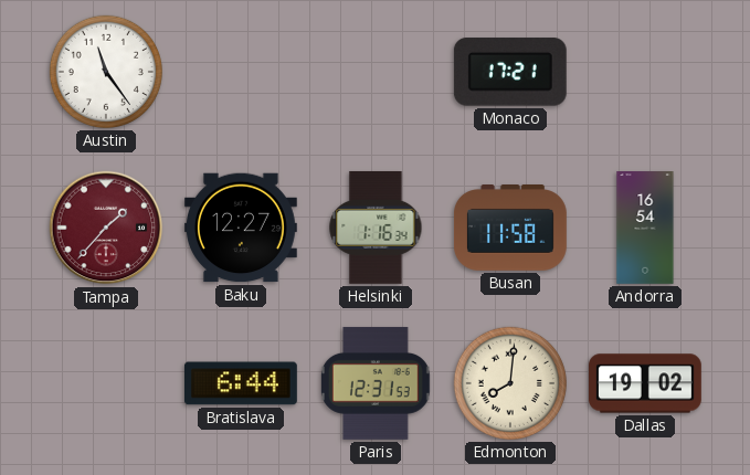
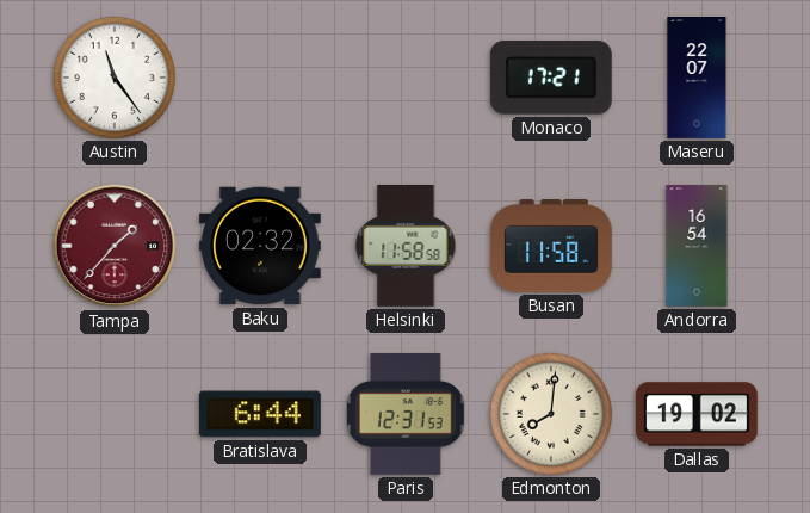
Maseru: none -> 22:07 (697, 79)
Baku: 12:27 -> 02:32 (260, 246)
Helsinki: 1:16 -> 11:58 (406, 246)
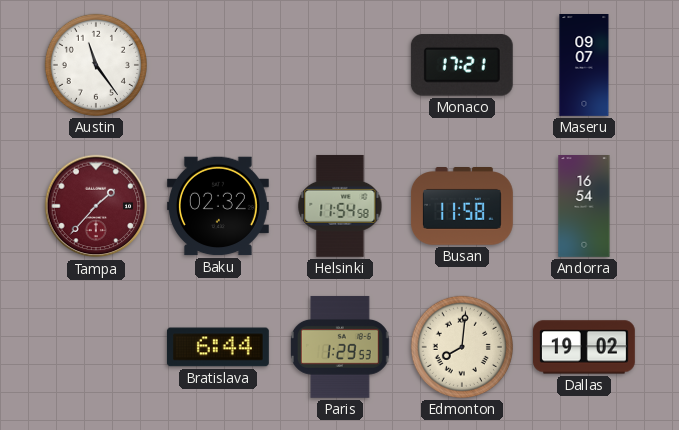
Maseru: 22:07 -> 09:07 (584, 66)
Helsinki: 11:58 -> 11:54 (340, 206)
Paris: 12:31 -> 1:29 (340, 347)
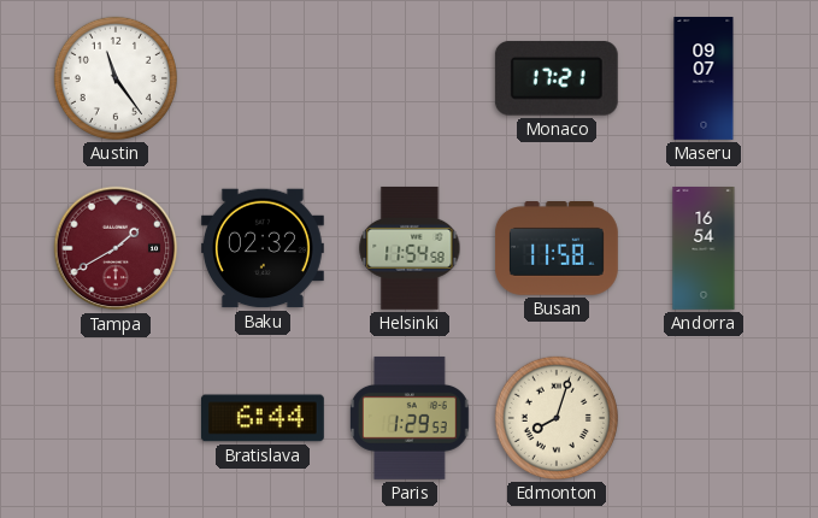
Tampa: 1:37 -> 1:40 (116, 248)
Edmonton: 8:01 -> 8:03 (557, 418)
Dallas: 19:02 -> none (585, 347)
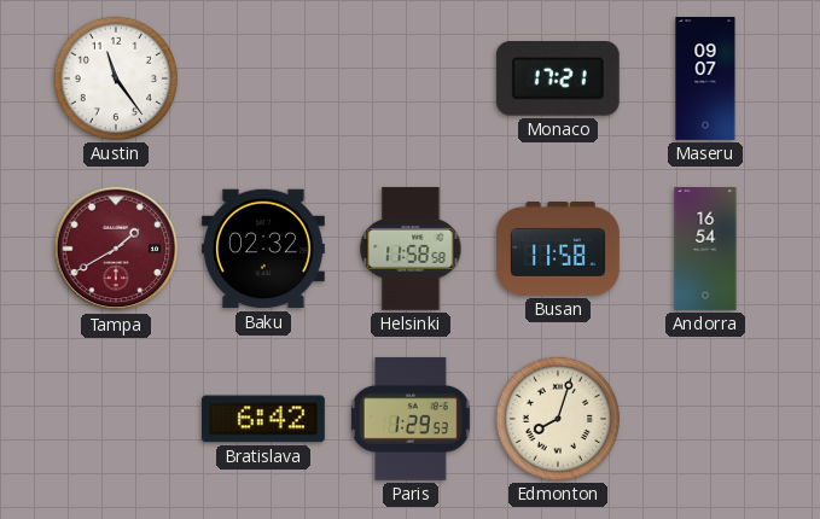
Helsinki: 11:54 -> 11:58 (411, 249)
Bratislava: 6:44 -> 6:42 (263, 419)
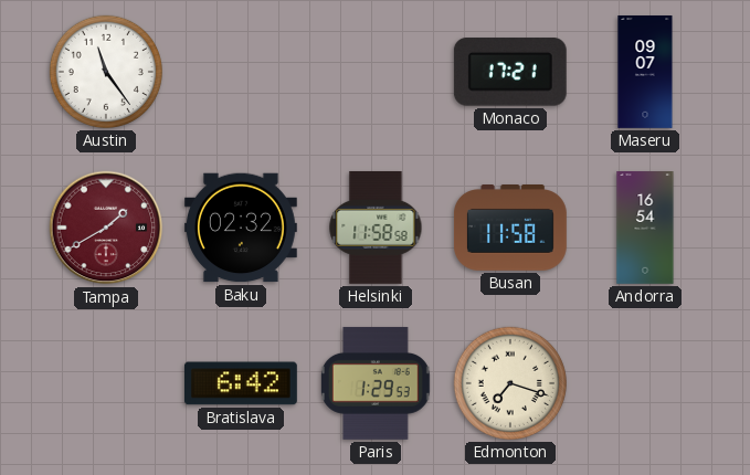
Edmonton: 8:03 -> 7:18 (510, 383)
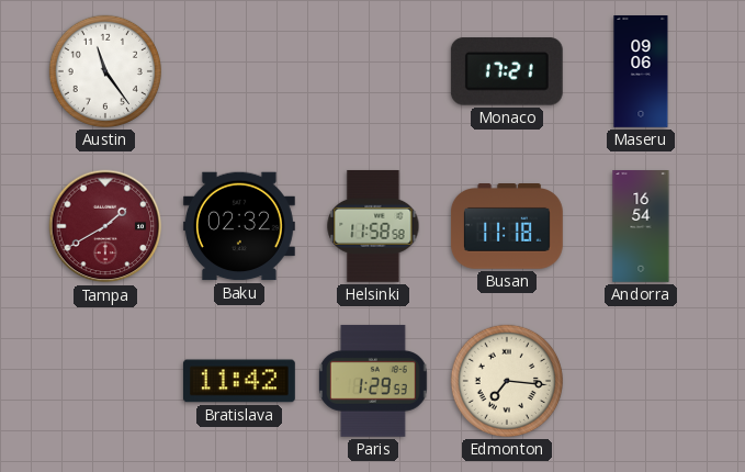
Maseru: 09:07 -> 09:06 (641, 72)
Busan: 11:58 -> 11:18 (508, 227)
Bratislava: 6:42 -> 11:42 (239, 381)
Edmonton: 7:18 -> 7:16 (507, 381)
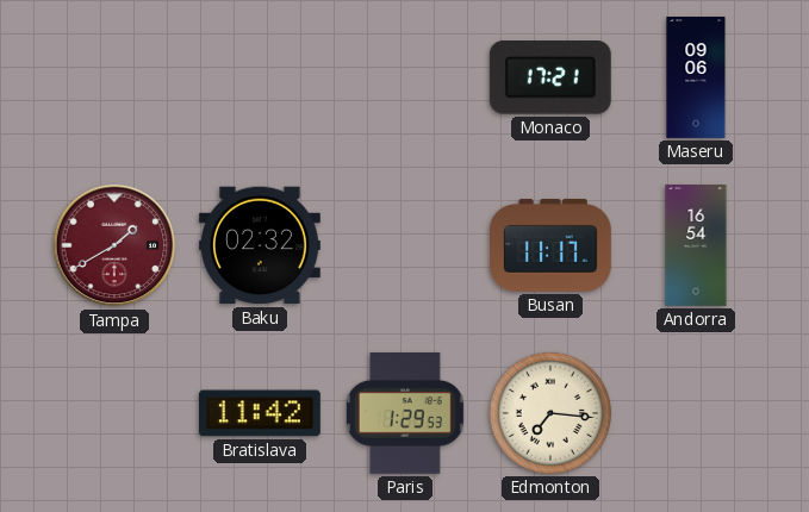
Austin: 11:24 -> none (105, 71)
Helsinki: 11:58 -> none (373, 226)
Busan: 11:18 -> 11:17 (552, 246)
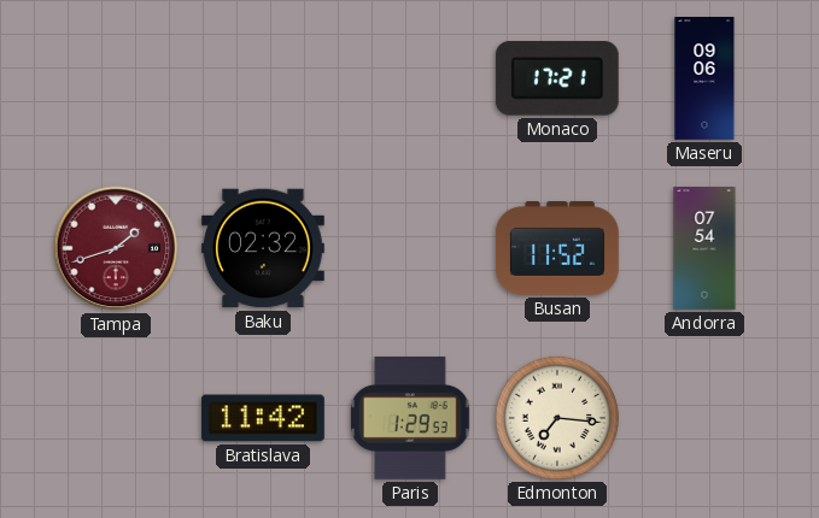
Tampa: 1:40 -> 1:42 (116, 248)
Busan: 11:17 -> 11:52 (558, 249)
Andorra: 16:54 -> 07:54 (704, 249)
